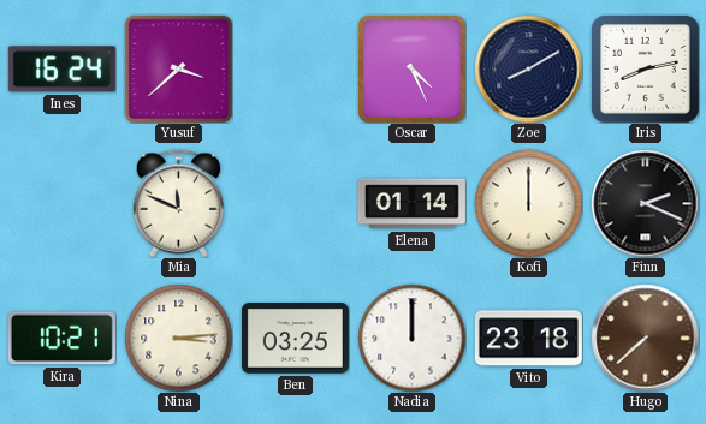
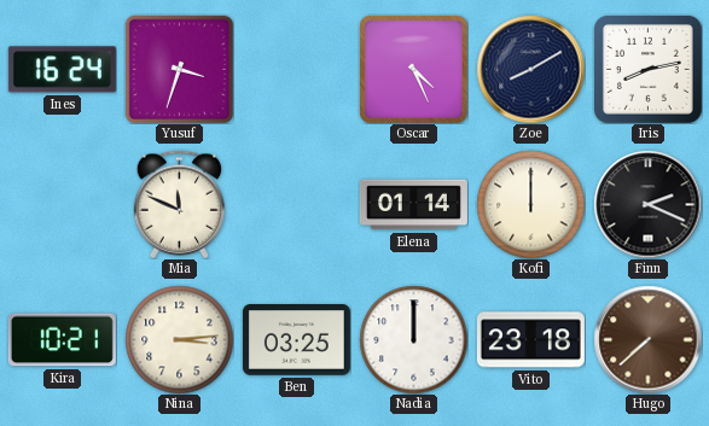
Yusuf: 3:38 -> 3:33 (179, 69)
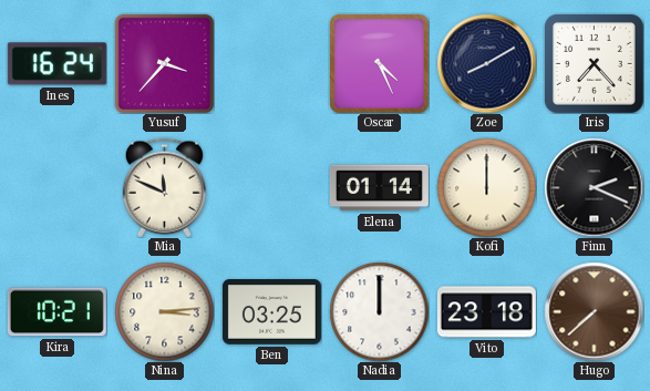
Yusuf: 3:33 -> 3:37 (164, 63)
Iris: 8:13 -> 7:23 (594, 63)
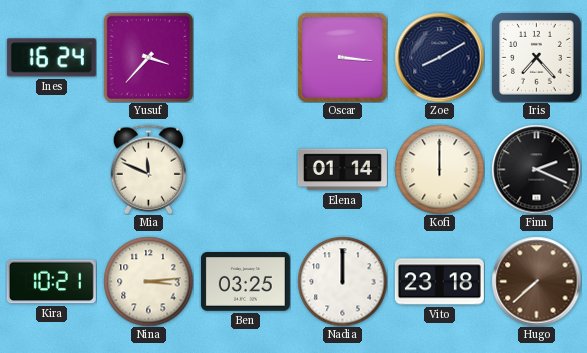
Oscar: 4:26 -> 3:16 (342, 57)
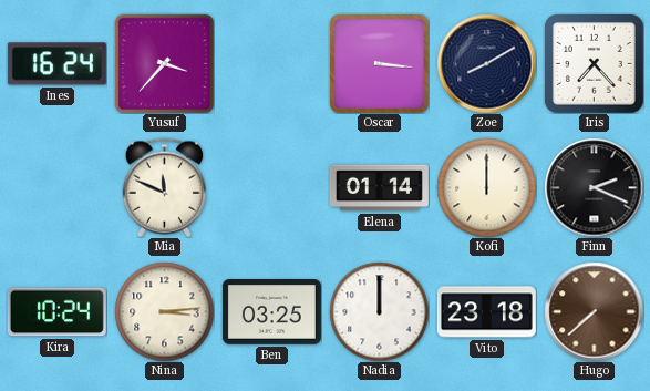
Kira: 10:21 -> 10:24 (56, 312)
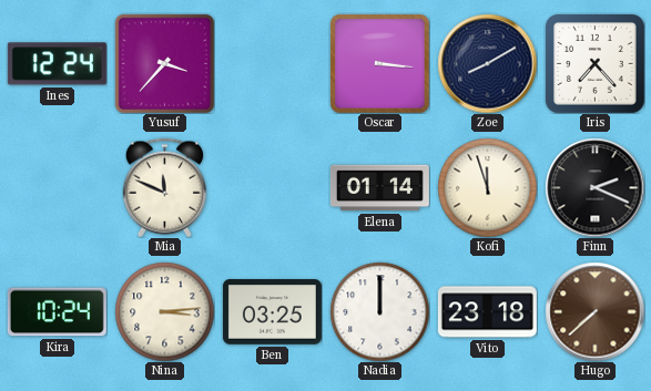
Ines: 16:24 -> 12:24 (57, 64)
Kofi: 12:00 -> 11:57 (487, 187)
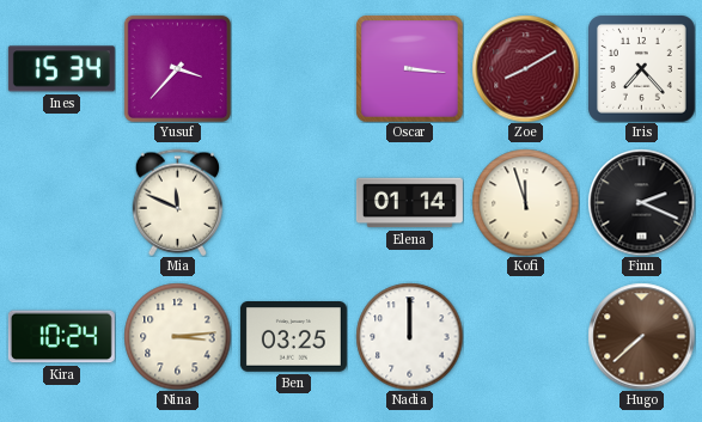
Ines: 12:24 -> 15:34 (61, 69)
Zoe dial: navy -> burgundy (525, 68)
Vito: 23:18 -> none (487, 312)
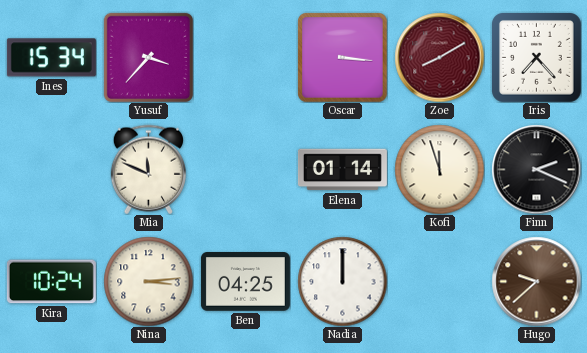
Ben: 03:25 -> 04:25 (245, 282)
Hugo: 7:38 -> 9:38 (536, 281)
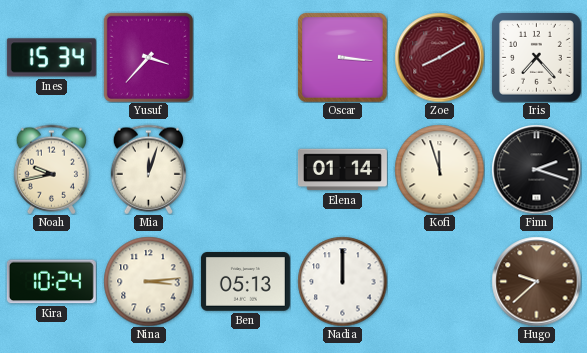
Noah: none -> 9:43 (51, 169)
Mia: 11:49 -> 12:03 (148, 169)
Finn: 2:19 -> 2:18 (536, 169)
Ben: 04:25 -> 05:13 (245, 282)
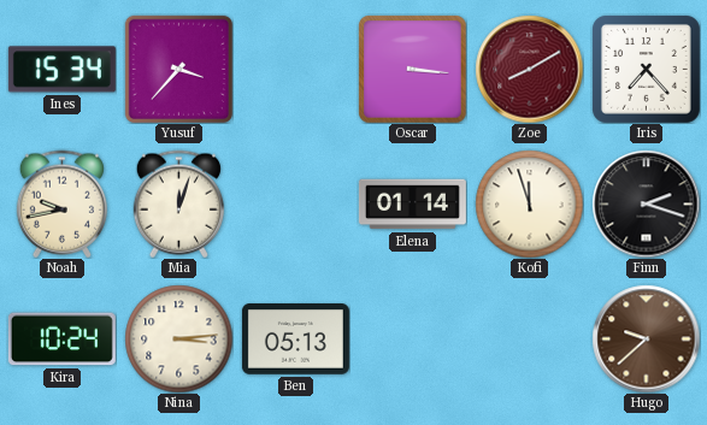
Nadia: 12:00 -> none (342, 281)
